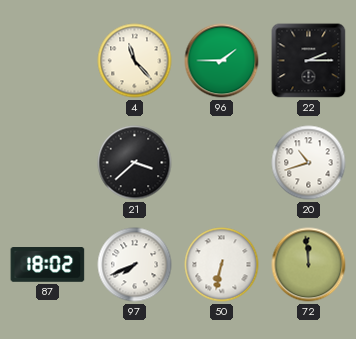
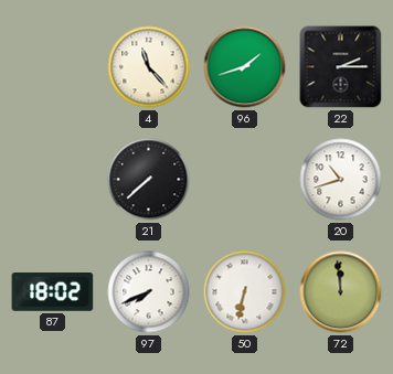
96: 1:45 -> 1:42 (245, 67)
21: 3:38 -> 7:38 (149, 180)
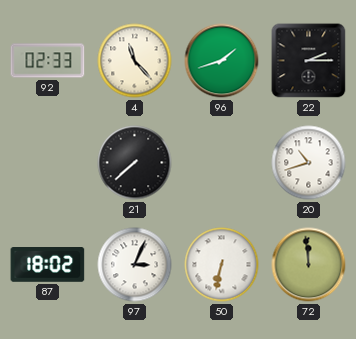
92: none -> 02:33 (48, 61)
97: 7:41 -> 3:04 (135, 265)
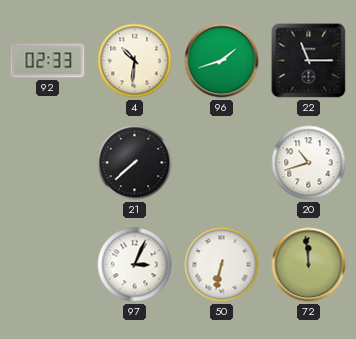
4: 11:23 -> 10:31 (135, 61)
22: 2:15 -> 11:15 (309, 61)
87: 18:02 -> none (48, 265)
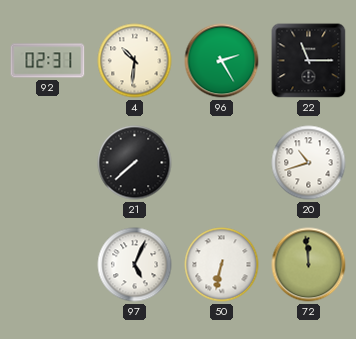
92: 02:33 -> 02:31 (48, 61)
96: 1:42 -> 2:25 (222, 61)
97: 3:04 -> 5:04 (135, 265)
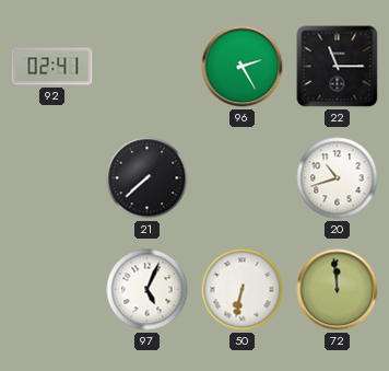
92: 02:31 -> 02:41 (52, 67)
4: 10:31 -> none (135, 61)
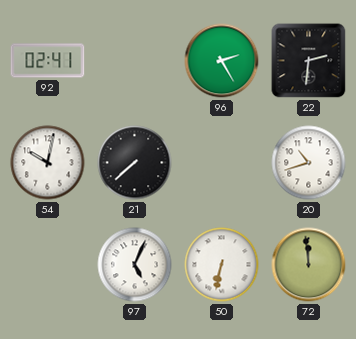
22: 11:15 -> 2:31 (309, 61)
54: none -> 10:02 (48, 163)
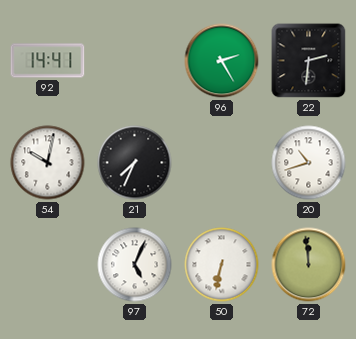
92: 02:41 -> 14:41 (48, 61)
21: 7:38 -> 7:34 (135, 163)
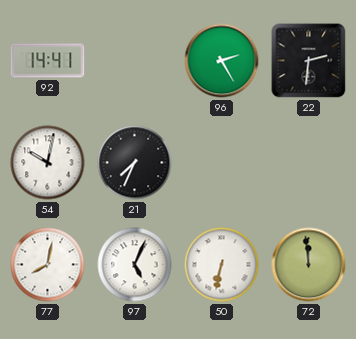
20: 10:42 -> none (309, 163)
77: none -> 8:02 (48, 265)
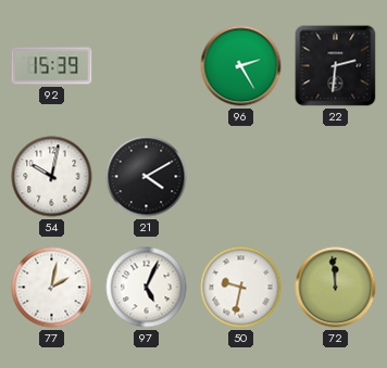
92: 14:41 -> 15:39 (52, 66)
21: 7:34 -> 4:10 (147, 177)
77: 8:02 -> 2:02 (52, 288)
50: 6:32 -> 9:32 (241, 288)
